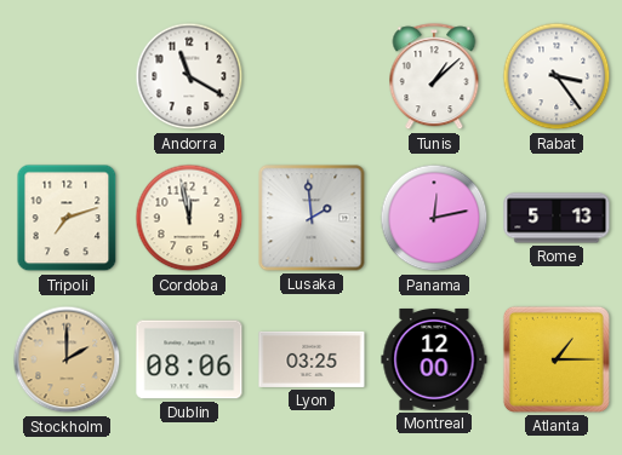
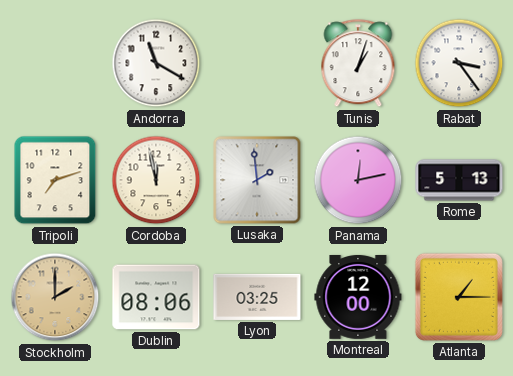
Tunis: 1:08 -> 1:03 (358, 64)
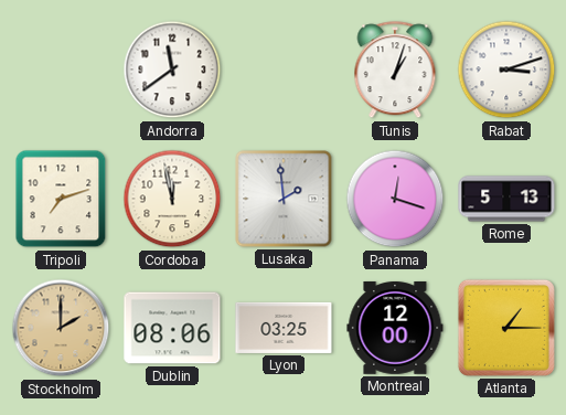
Andorra: 11:20 -> 11:39 (172, 70)
Rabat: 3:24 -> 3:12 (506, 70)
Panama: 12:13 -> 12:18 (395, 199)
